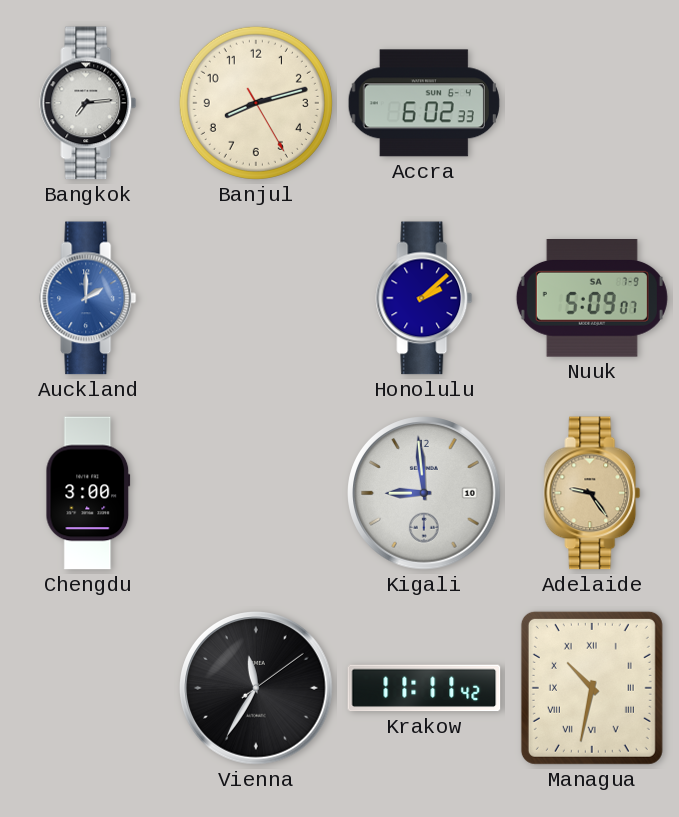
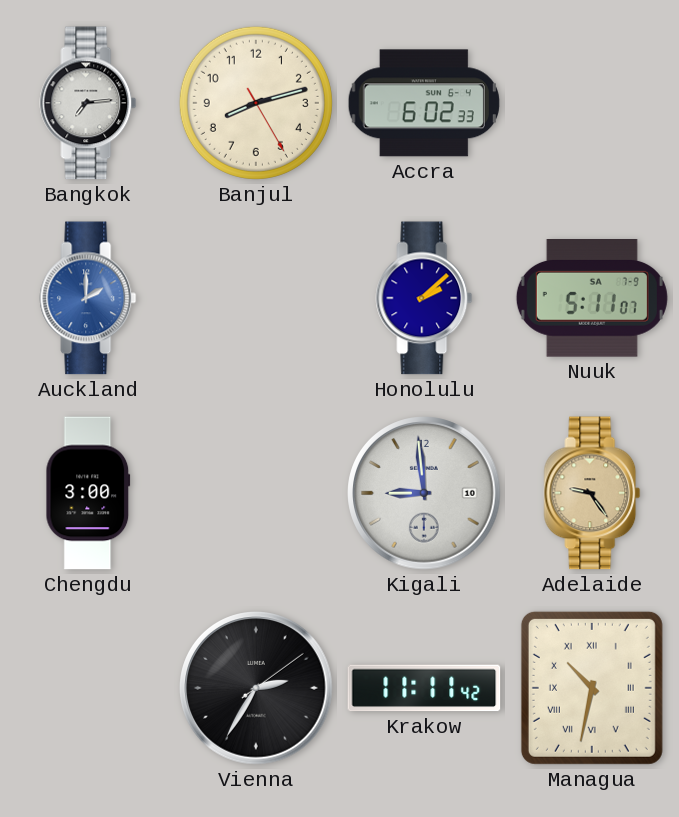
Nuuk: 5:09 -> 5:11 (592, 299)
Vienna: 11:35 -> 2:35 (256, 688)
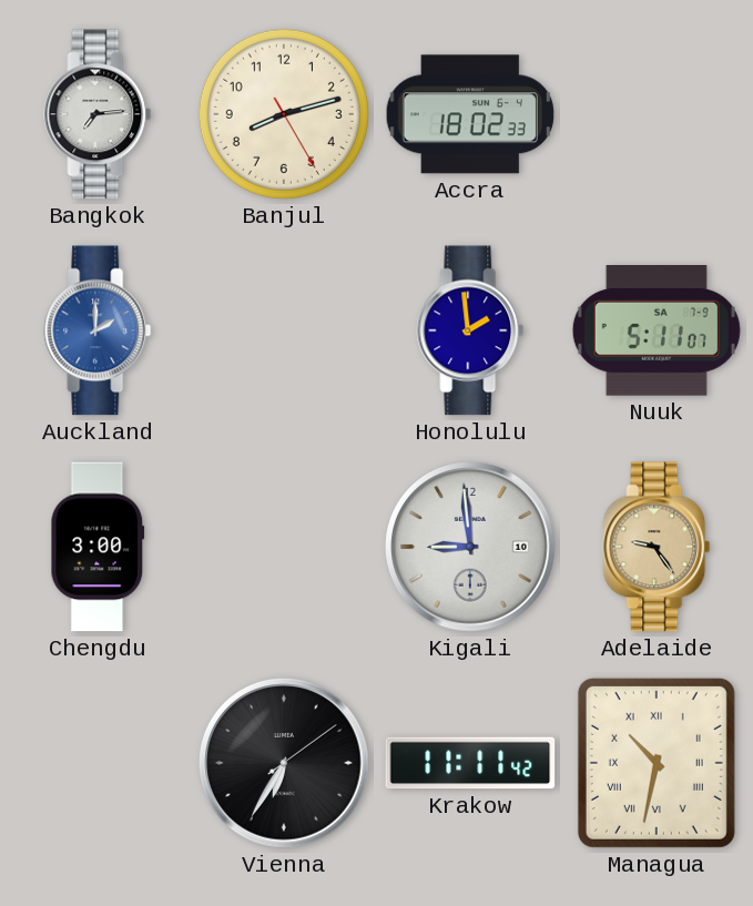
Accra: 6:02 -> 18:02 (470, 114)
Honolulu: 2:08 -> 1:59 (470, 330)
Vienna: 2:35 -> 6:35 (284, 763)
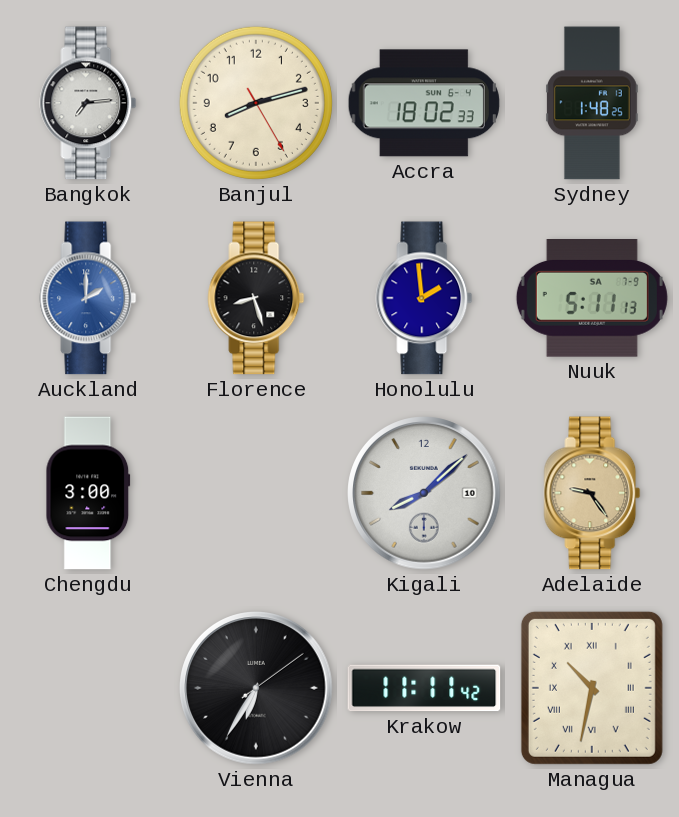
Sydney: none -> 1:48 (593, 103)
Florence: none -> 8:27 (256, 298)
Nuuk: 5:11:07 -> 5:11:13 (592, 299)
Kigali: 8:59 -> 8:08 (424, 493)
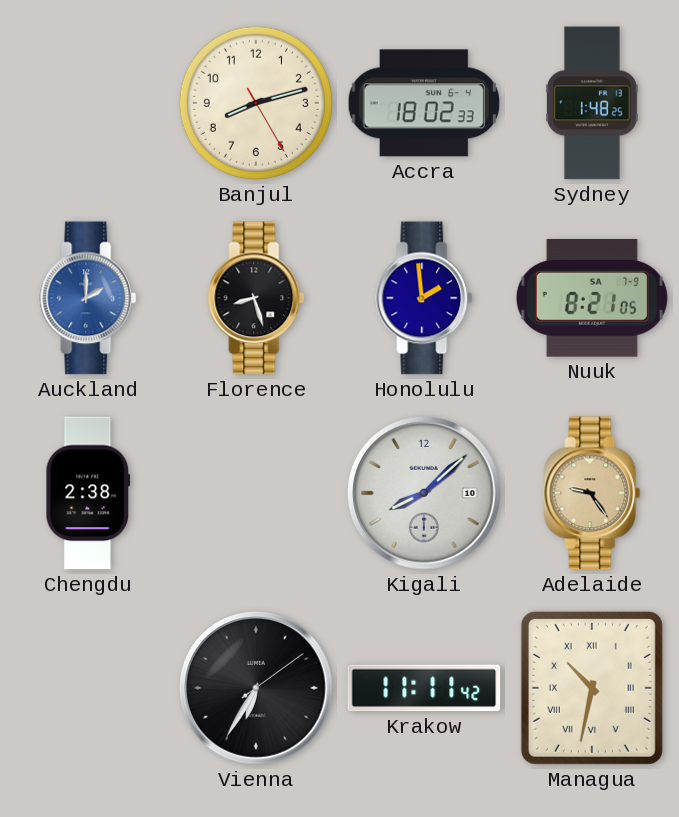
Bangkok: 7:14 -> none (88, 103)
Nuuk: 5:11 -> 8:21 (592, 299)
Chengdu: 3:00 -> 2:38 (88, 493)
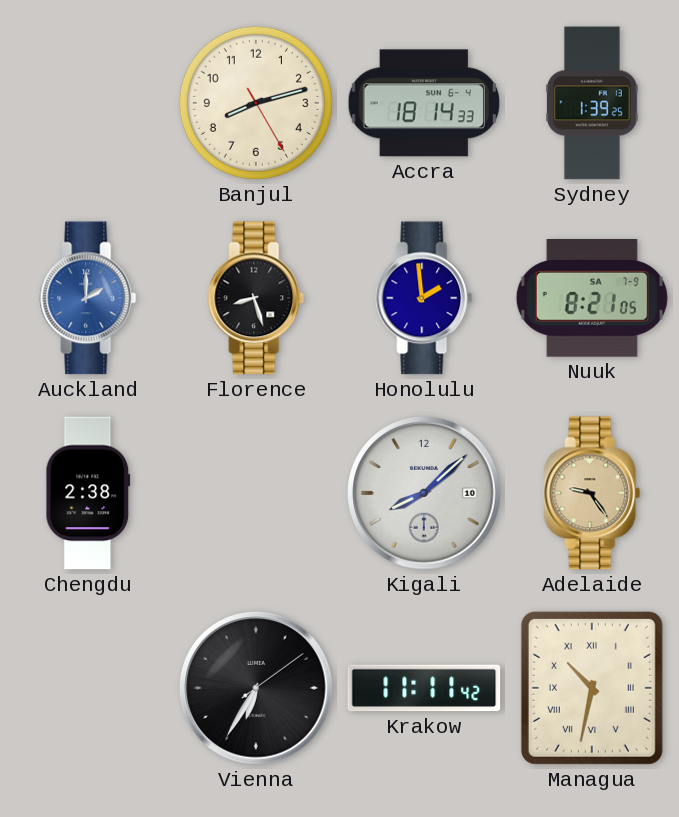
Accra: 18:02 -> 18:14 (424, 103)
Sydney: 1:48 -> 1:39 (593, 103)
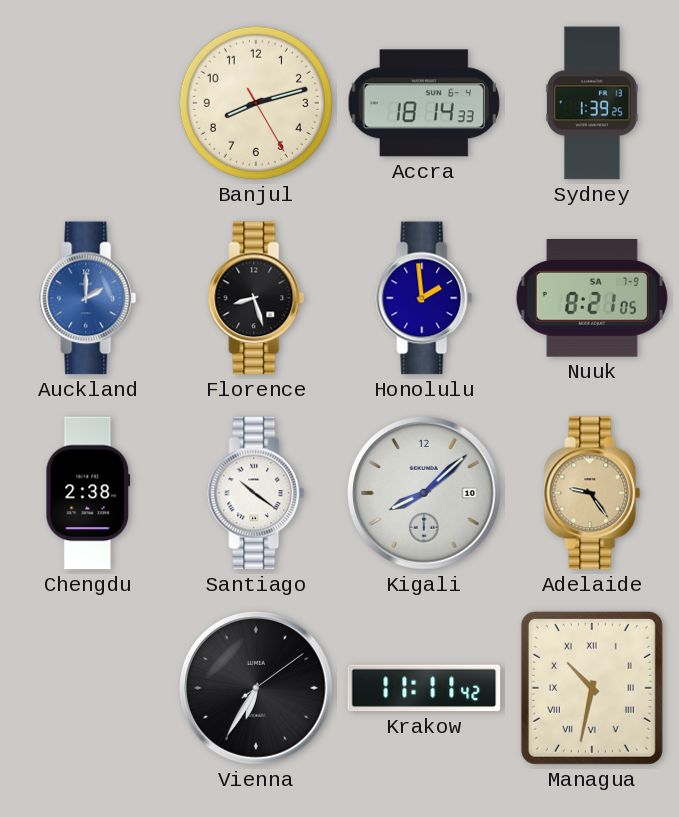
Santiago: none -> 10:21 (256, 493)
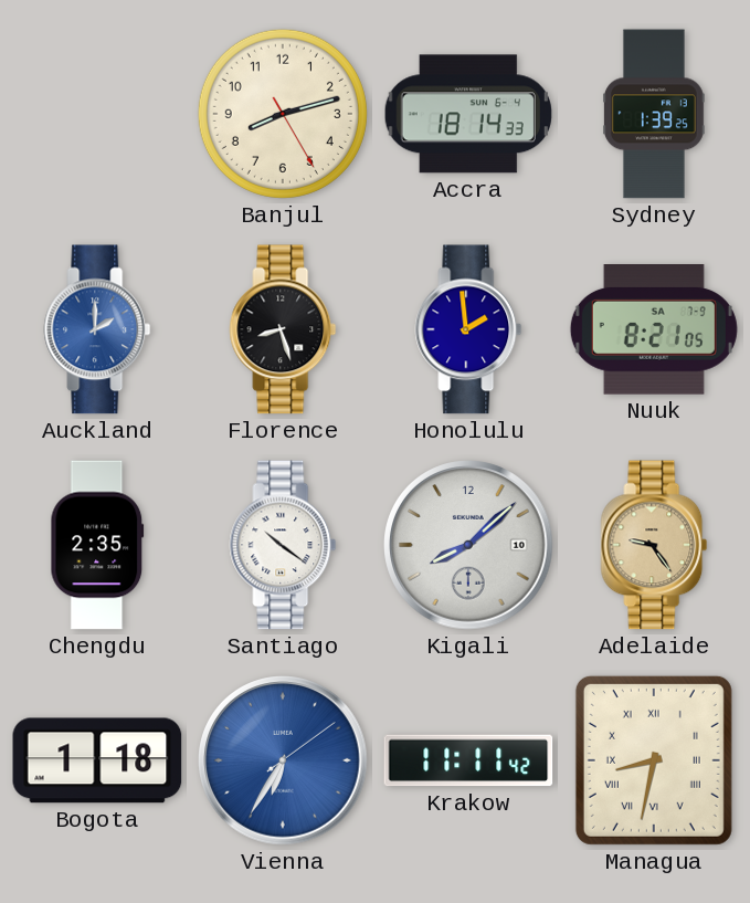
Chengdu: 2:38 -> 2:35 (97, 545)
Bogota: none -> 1:18 (97, 760)
Vienna dial: black -> blue (283, 760)
Managua: 10:32 -> 8:32 (654, 760)
